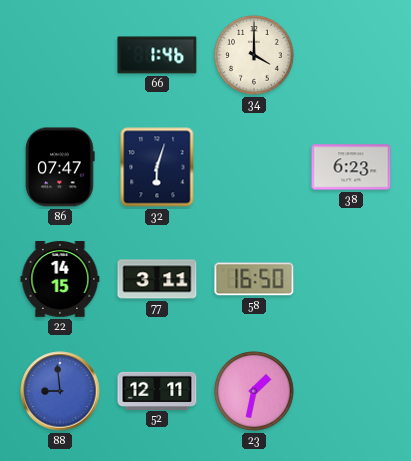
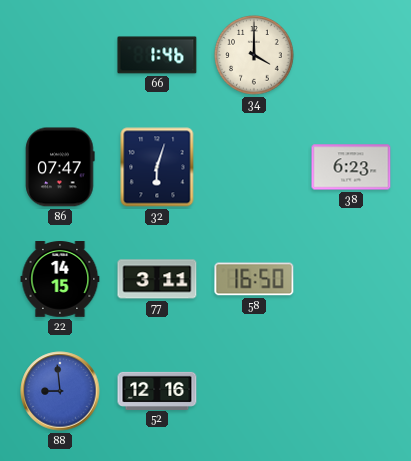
52: 12:11 -> 12:16 (157, 390)
23: 1:32 -> none (254, 391)
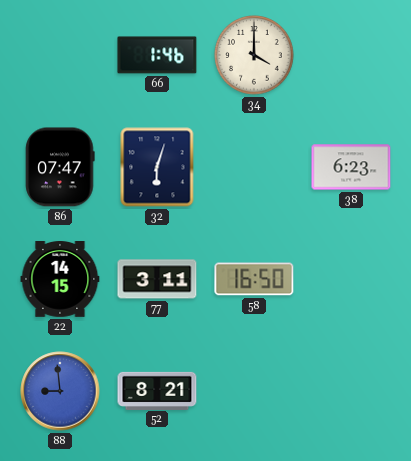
52: 12:16 -> 8:21 (157, 390)
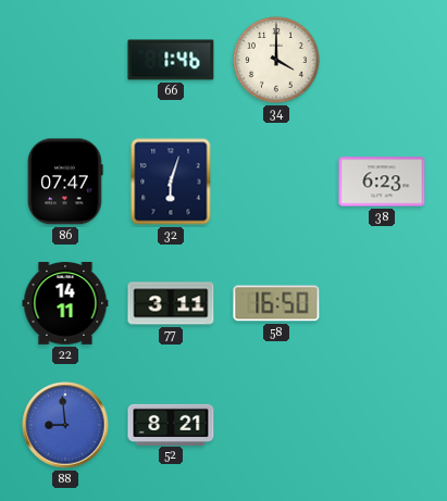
22: 14:15 -> 14:11 (65, 304)
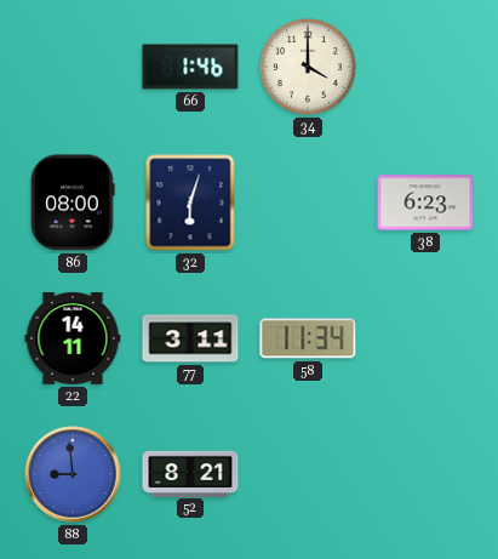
86: 07:47 -> 08:00 (73, 203)
58: 16:50 -> 11:34 (308, 338)
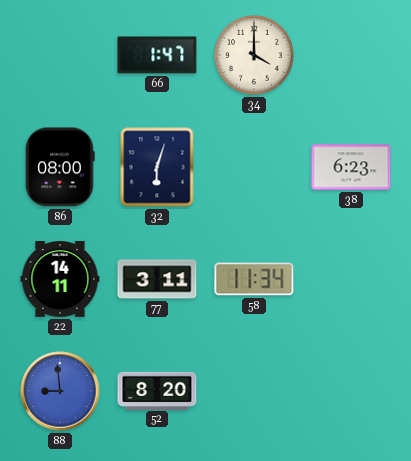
66: 1:46 -> 1:47 (157, 55)
52: 8:21 -> 8:20 (157, 390)
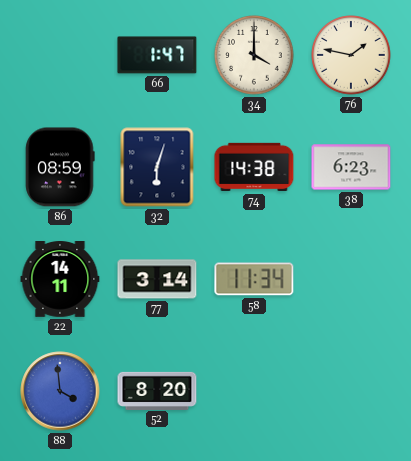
76: none -> 1:47 (351, 55)
86: 08:00 -> 08:59 (60, 167)
74: none -> 14:38 (254, 167)
77: 3:11 -> 3:14 (157, 279)
88: 8:59 -> 3:59 (60, 391)
